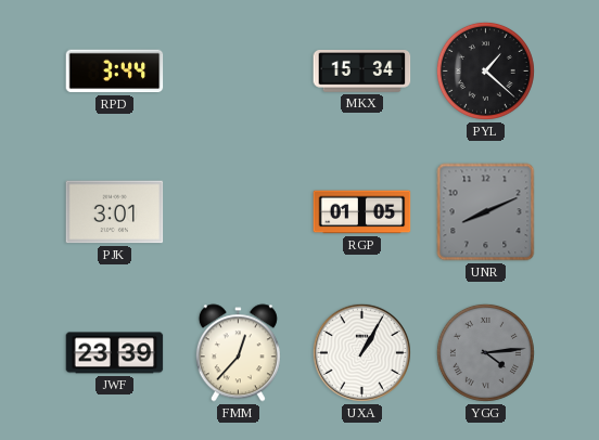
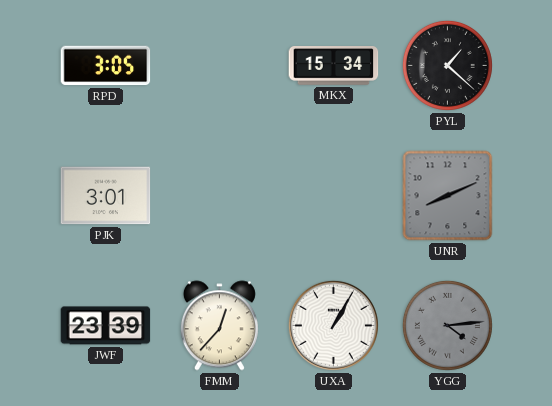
RPD: 3:44 -> 3:05 (106, 66)
RGP: 01:05 -> none (362, 212)
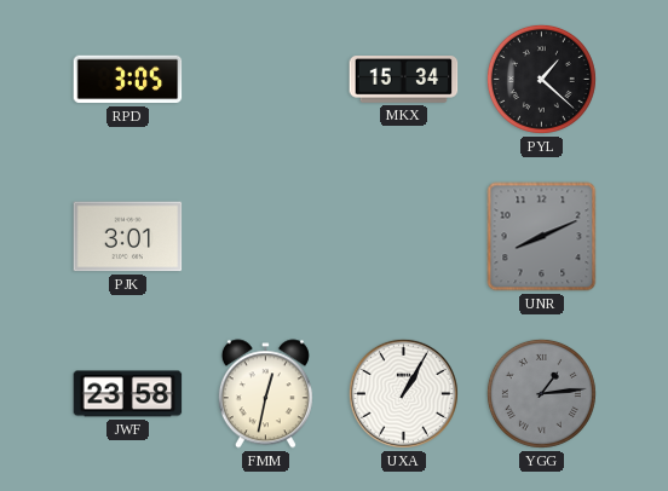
JWF: 23:39 -> 23:58 (128, 394)
FMM: 12:37 -> 12:32 (265, 394)
YGG: 4:14 -> 1:14 (541, 393)
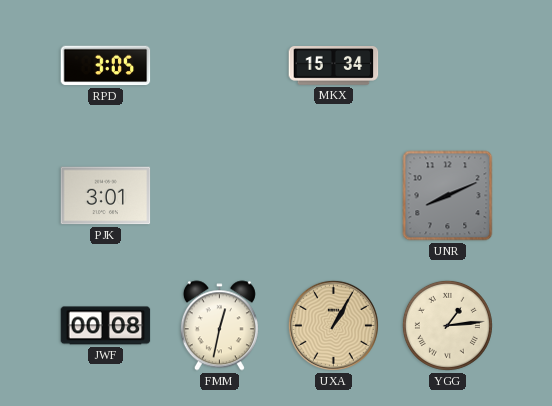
PYL: 1:22 -> none (541, 79)
JWF: 23:58 -> 00:08 (106, 326)
UXA dial: white -> champagne (333, 325)
YGG dial: grey -> cream (447, 325)
